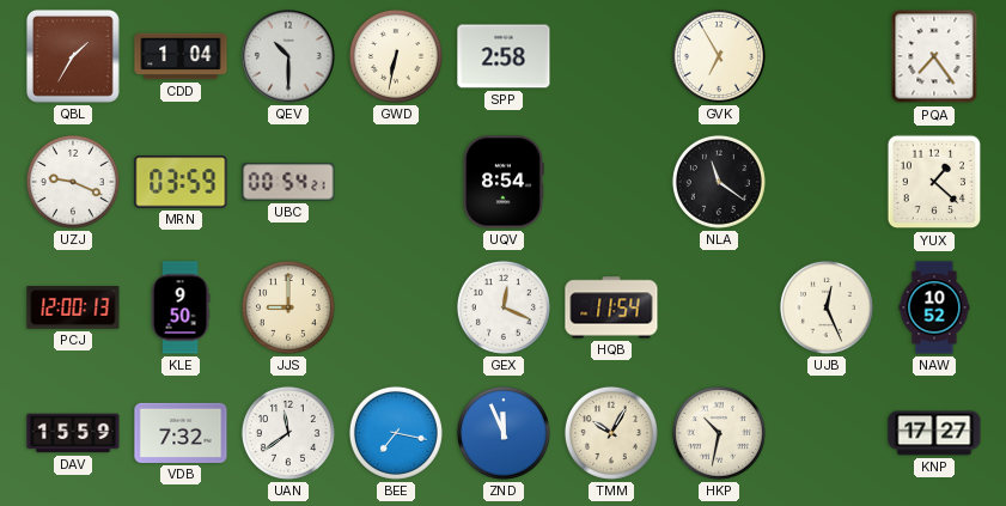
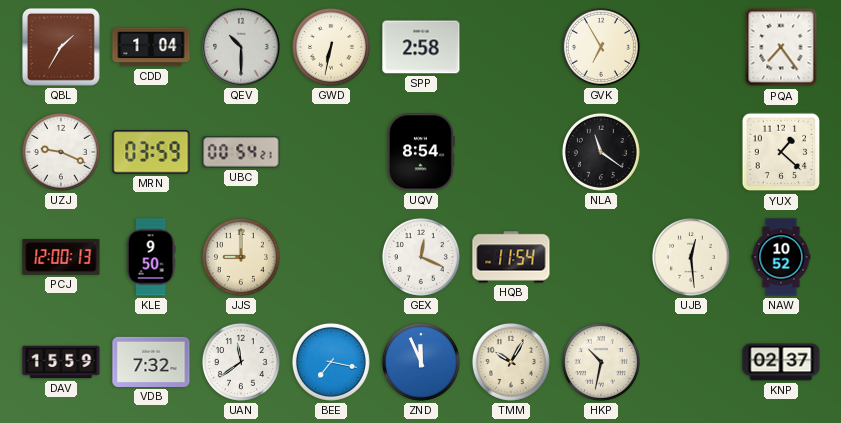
UJB: 12:26 -> 12:29 (691, 257)
KNP: 17:27 -> 02:37 (781, 362)
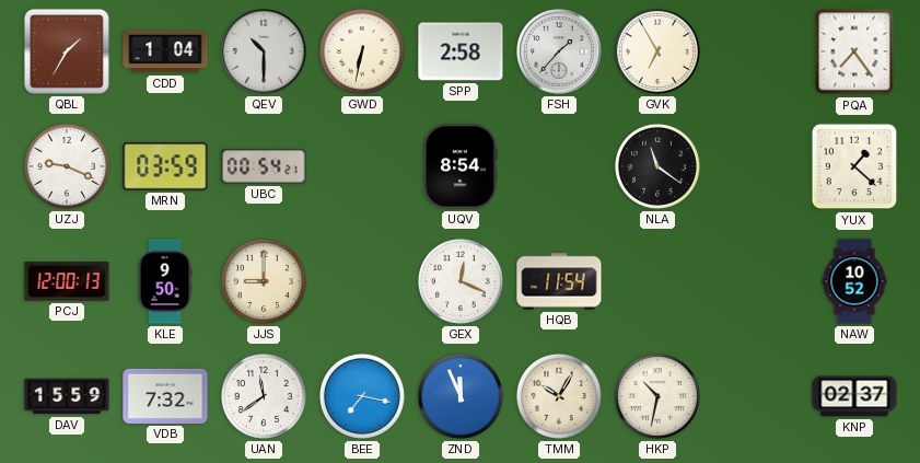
FSH: none -> 1:37 (559, 51)
UJB: 12:29 -> none (691, 257)
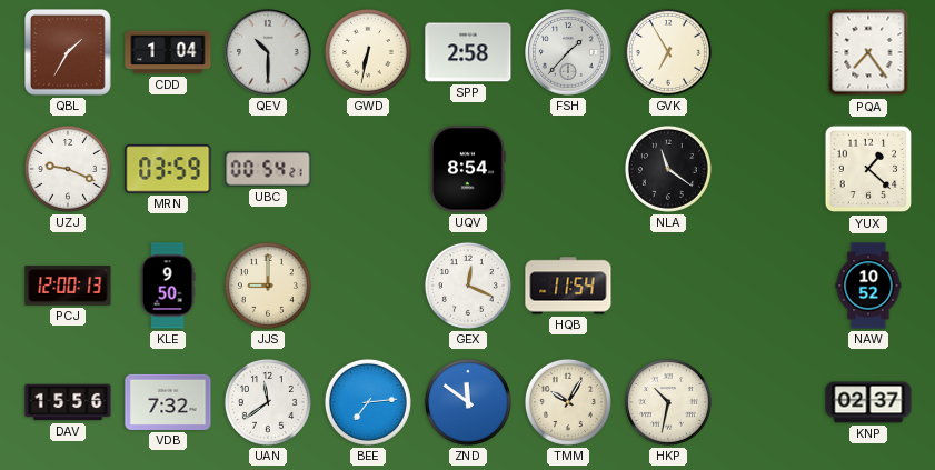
DAV: 15:59 -> 15:56 (68, 402)
BEE: 7:17 -> 7:14 (368, 402)
ZND: 11:56 -> 11:51 (468, 402)
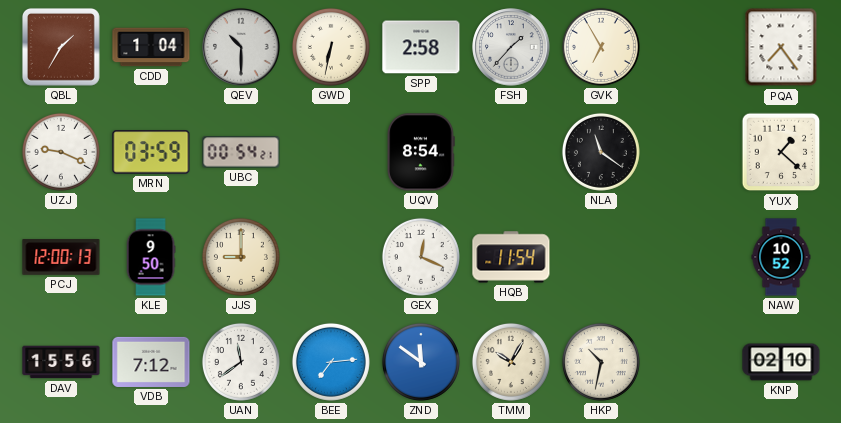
VDB: 7:32 -> 7:12 (151, 362)
KNP: 02:37 -> 02:10 (781, 362)
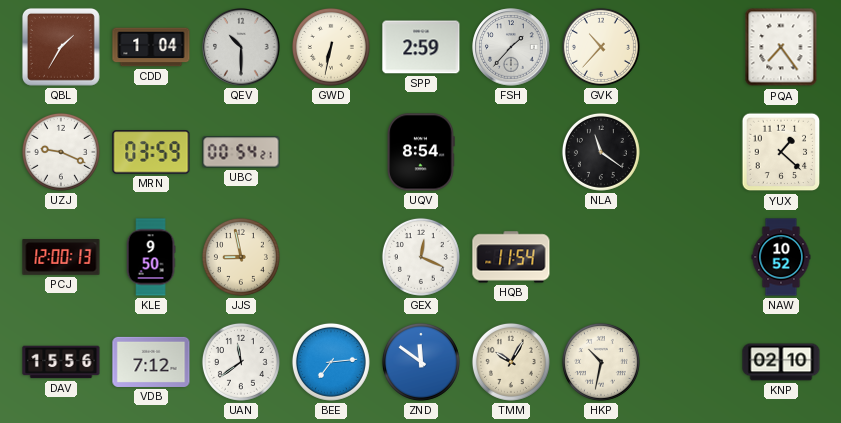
SPP: 2:58 -> 2:59 (421, 47)
GVK: 6:55 -> 10:37 (601, 47)
JJS: 9:00 -> 8:58 (241, 257)
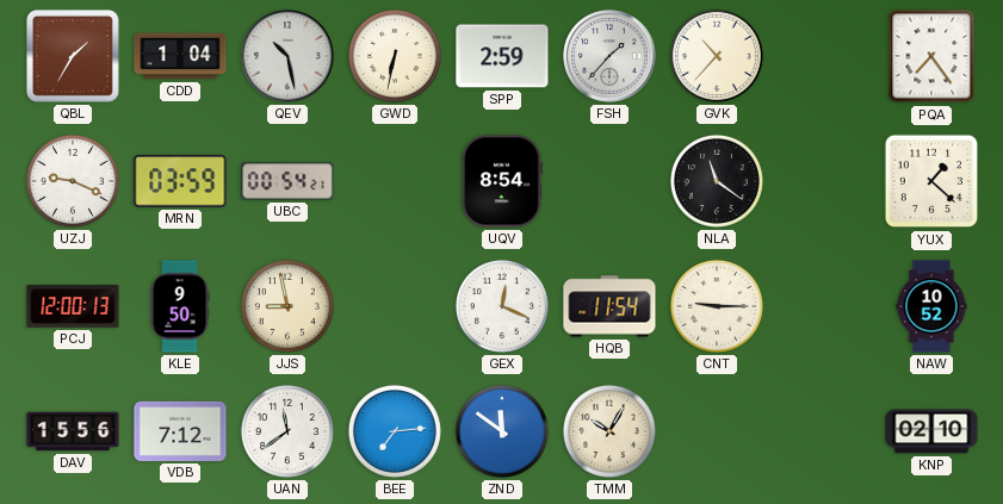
QEV: 10:30 -> 10:28 (287, 56)
CNT: none -> 9:15 (717, 306)
HKP: 10:32 -> none (601, 362)
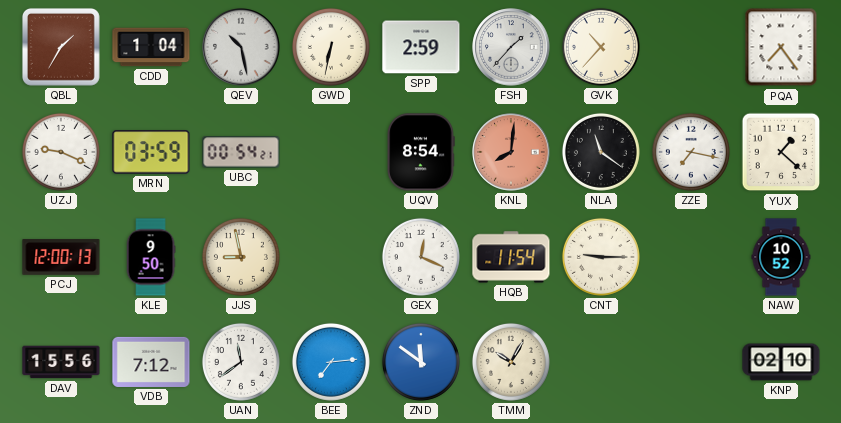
KNL: none -> 8:01 (511, 152)
ZZE: none -> 7:17 (691, 152)
